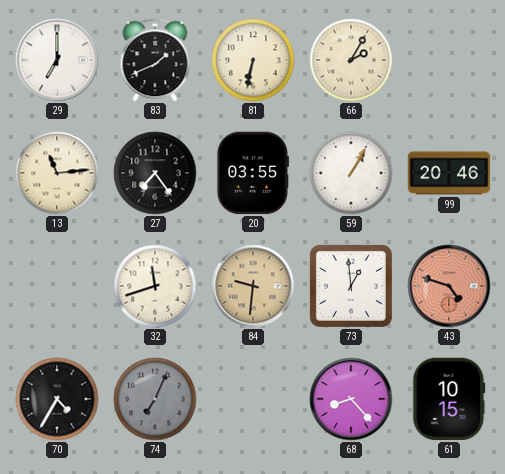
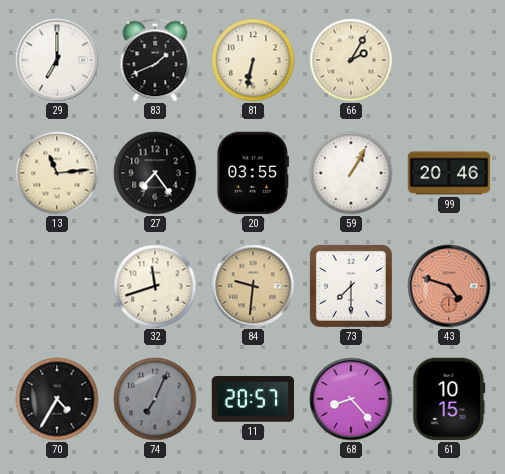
73: 12:59 -> 7:30 (351, 286)
11: none -> 20:57 (253, 399)
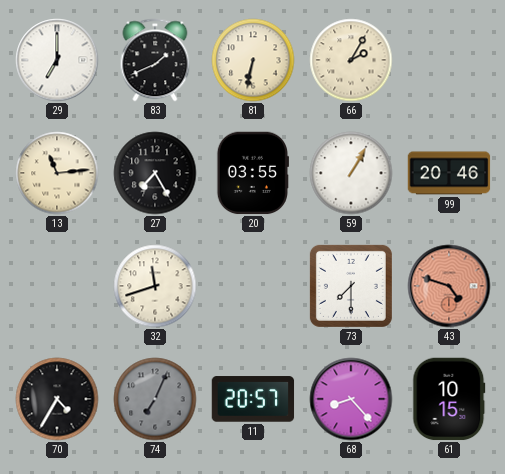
27: 7:24 -> 7:25 (155, 173)
84: 9:31 -> none (253, 286)
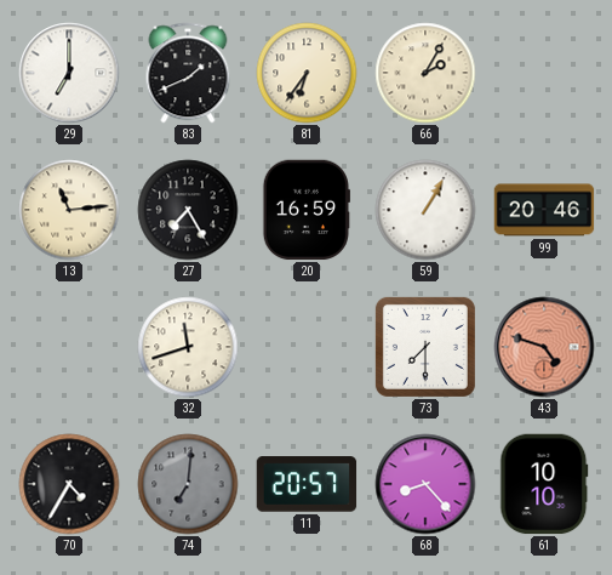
81: 6:32 -> 6:36 (307, 73)
20: 03:55 -> 16:59 (307, 210)
74: 7:04 -> 7:01 (188, 484)
61: 10:15 -> 10:10 (544, 484)
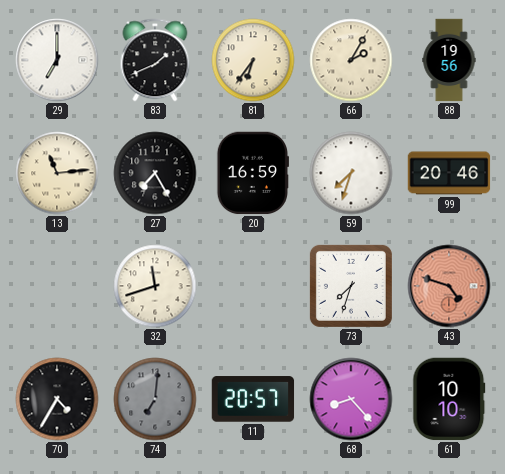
88: none -> 19:56 (449, 60)
59: 1:05 -> 7:33 (351, 173)
73: 7:30 -> 7:33 (351, 286)
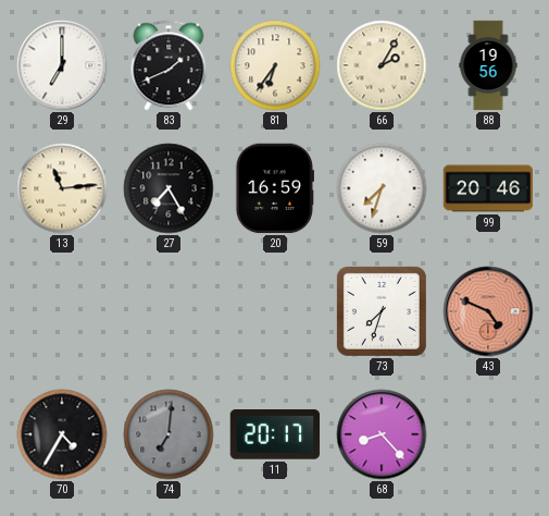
32: 11:42 -> none (155, 286)
43: 4:48 -> 4:49 (488, 311)
11: 20:57 -> 20:17 (275, 434)
61: 10:10 -> none (449, 399)
